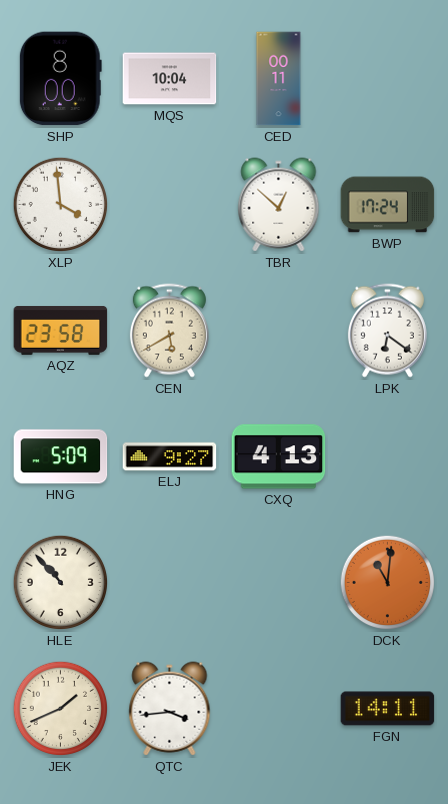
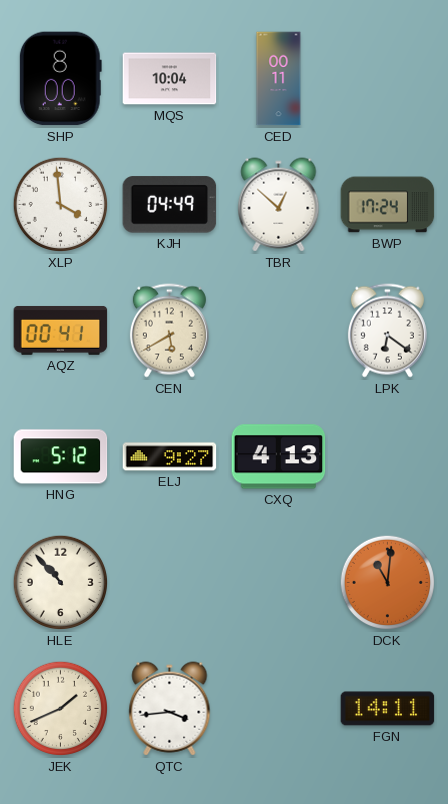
KJH: none -> 04:49 (170, 205)
AQZ: 23:58 -> 00:41 (61, 330)
HNG: 5:09 -> 5:12 (61, 457)
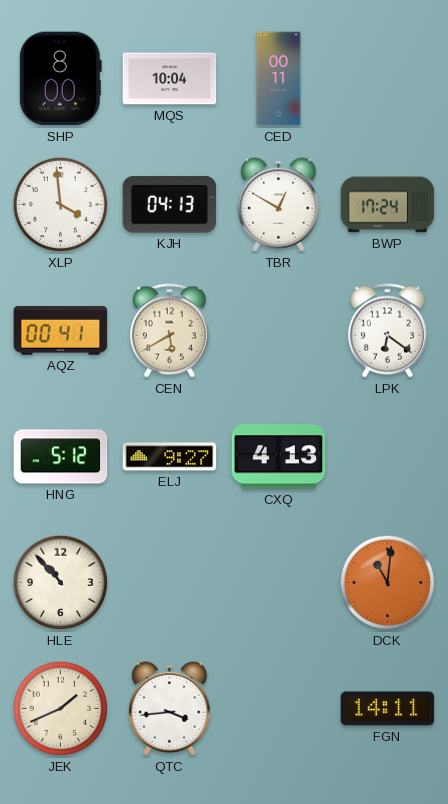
KJH: 04:49 -> 04:13 (170, 205)
TBR: 12:52 -> 12:50 (279, 205)
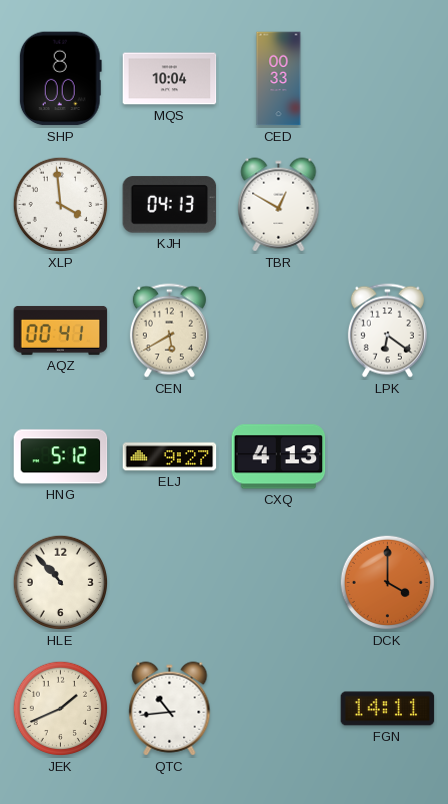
CED: 00:11 -> 00:33 (279, 79)
BWP: 17:24 -> none (388, 205)
DCK: 11:01 -> 4:00 (388, 583)
QTC: 3:44 -> 10:44 (170, 709)
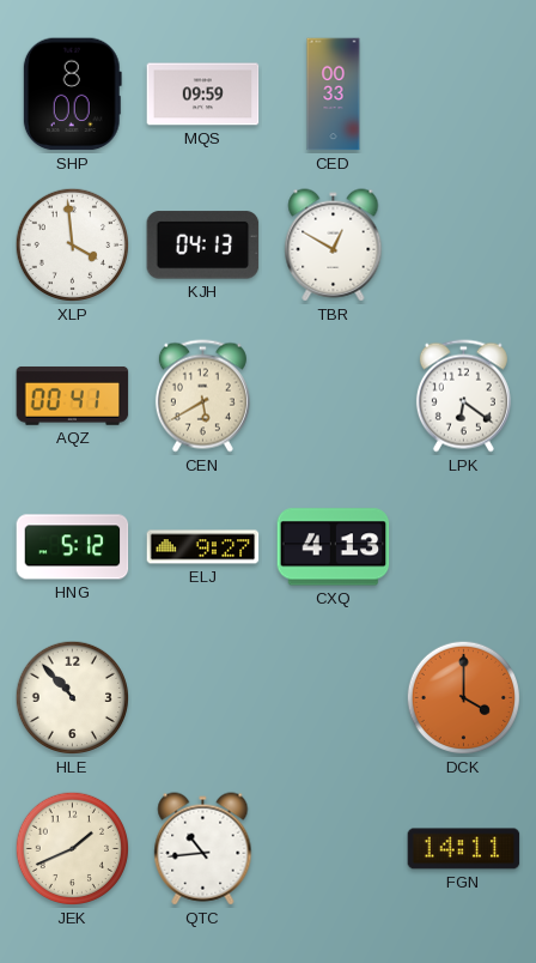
MQS: 10:04 -> 09:59 (203, 95)
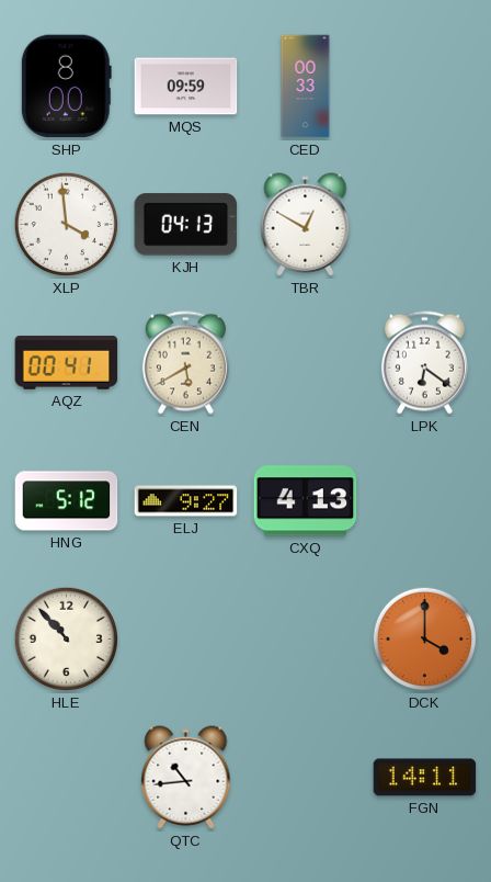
JEK: 1:41 -> none (73, 849)
